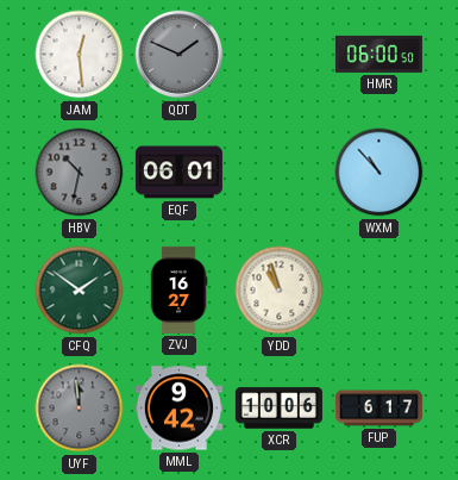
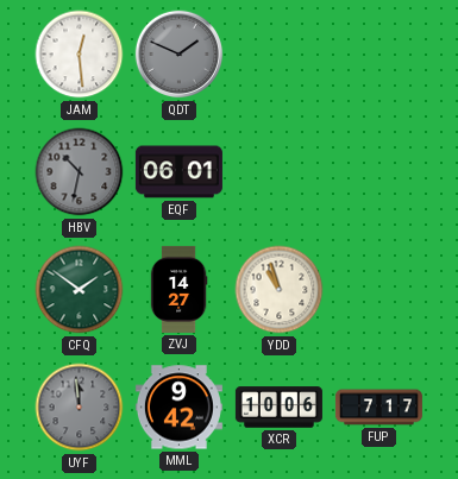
HMR: 06:00 -> none (378, 54)
WXM: 10:53 -> none (379, 173)
ZVJ: 16:27 -> 14:27 (178, 289)
FUP: 6:17 -> 7:17 (378, 408)
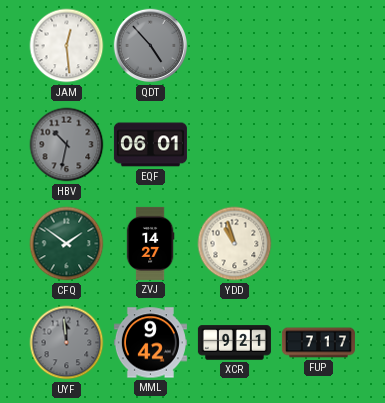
QDT: 1:49 -> 4:53 (151, 46)
XCR: 10:06 -> 9:21 (234, 343)
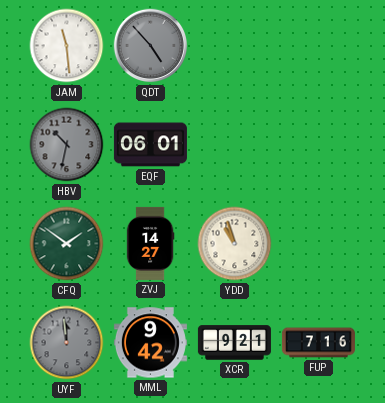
JAM: 12:29 -> 11:29 (67, 46)
FUP: 7:17 -> 7:16 (318, 343)
